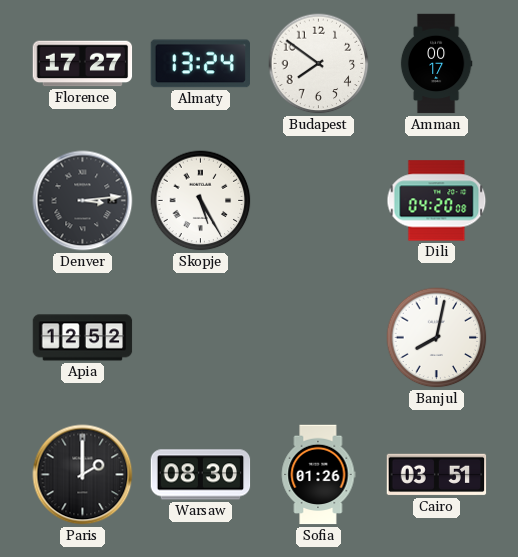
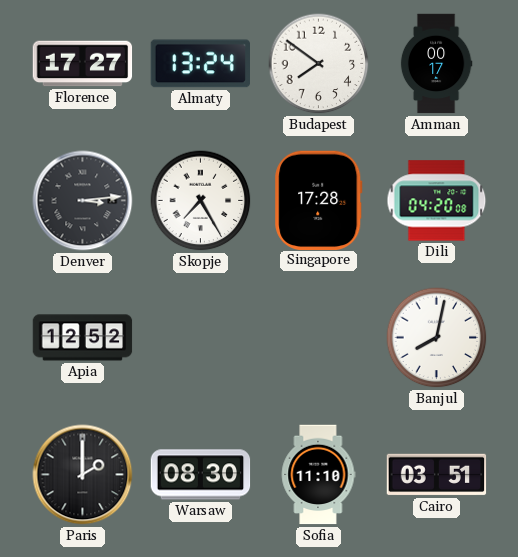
Skopje: 5:25 -> 7:25 (201, 201)
Singapore: none -> 17:28 (319, 200)
Sofia: 01:26 -> 11:10 (318, 475)
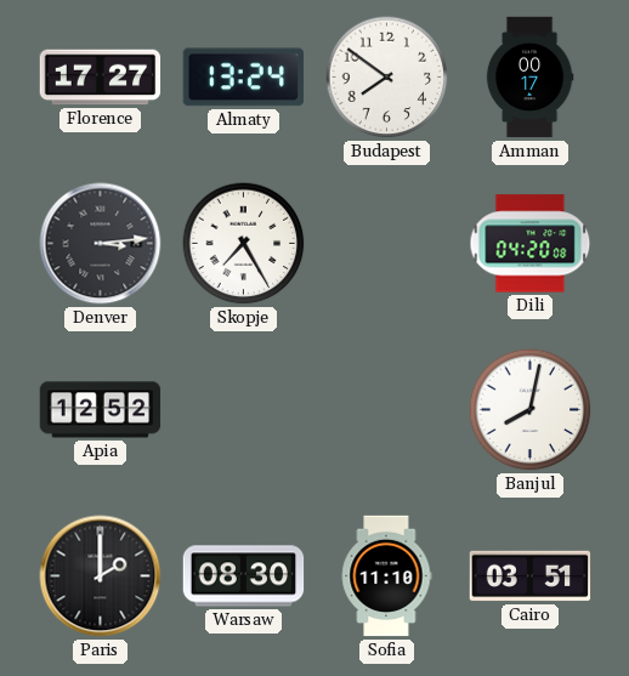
Singapore: 17:28 -> none (319, 200)
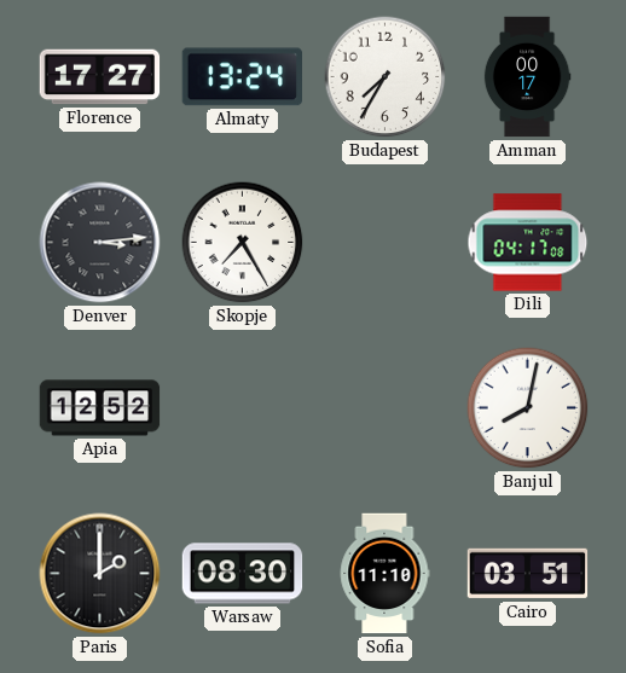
Budapest: 7:51 -> 7:35 (386, 77)
Dili: 04:20 -> 04:17 (528, 243)
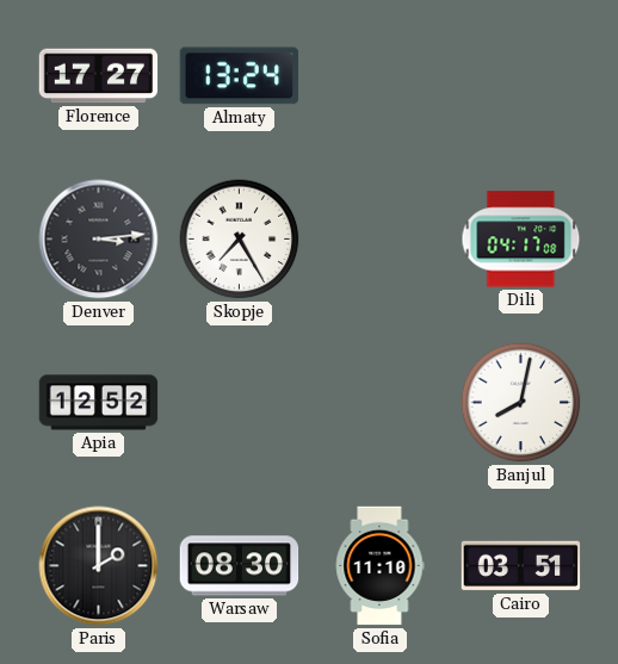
Budapest: 7:35 -> none (386, 77)
Amman: 00:17 -> none (527, 77)
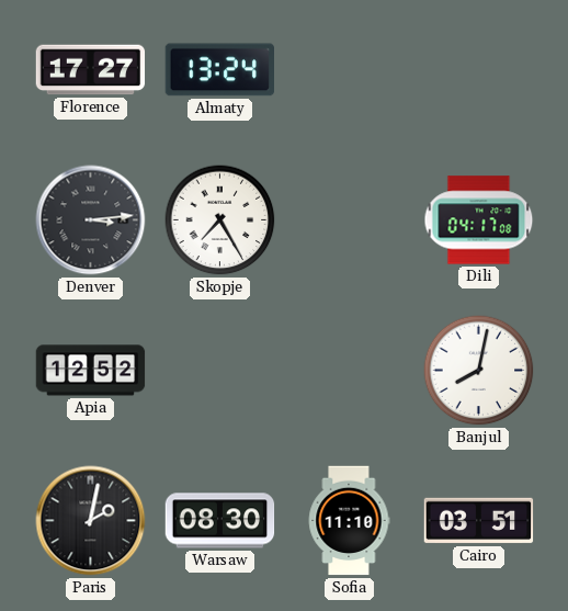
Paris: 2:00 -> 2:02 (91, 521)
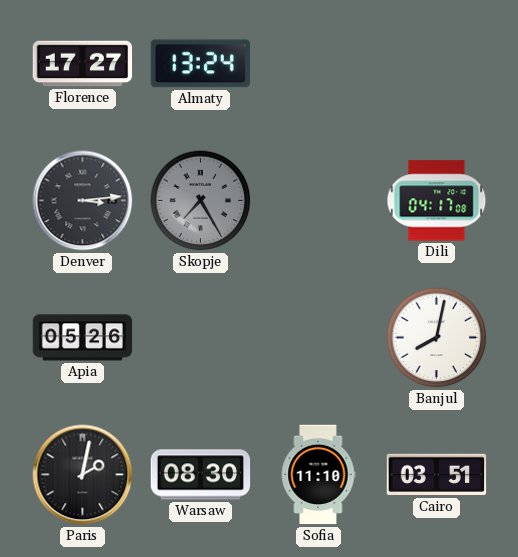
Skopje dial: white -> grey (201, 201)
Apia: 12:52 -> 05:26 (83, 338)
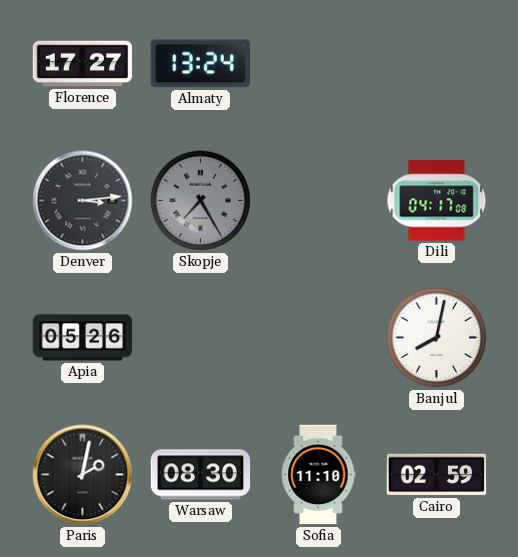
Cairo: 03:51 -> 02:59 (437, 475)
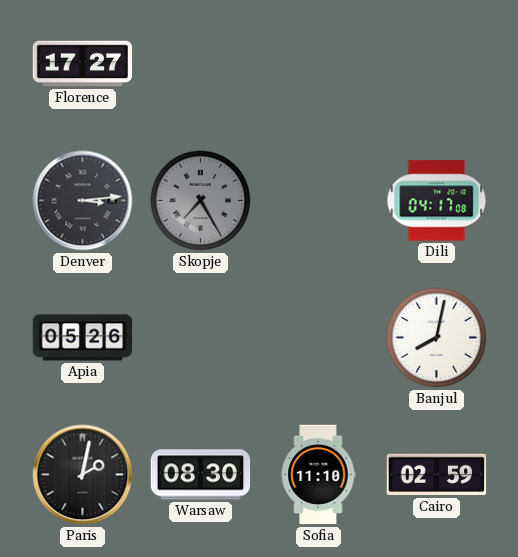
Almaty: 13:24 -> none (200, 64)
